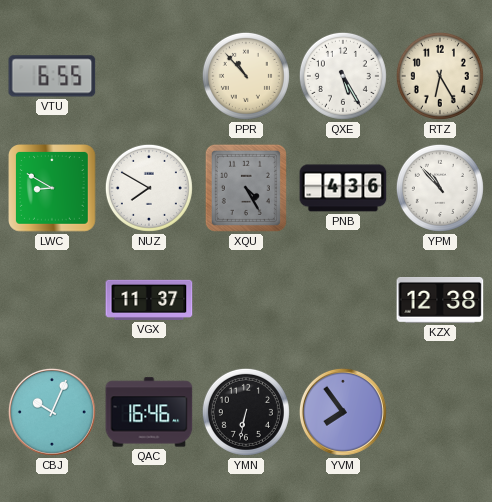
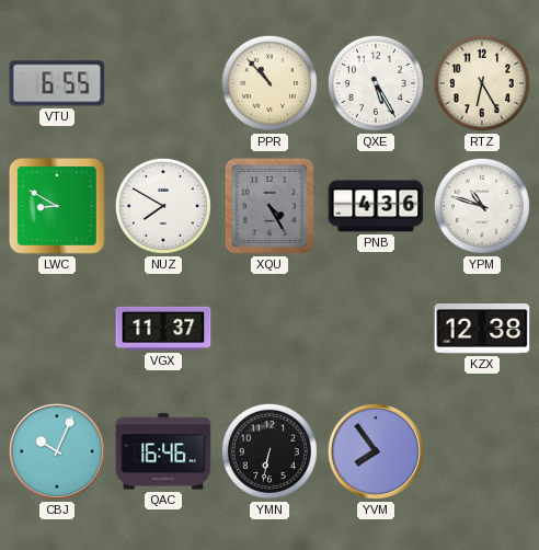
YPM: 10:53 -> 10:48 (482, 206)
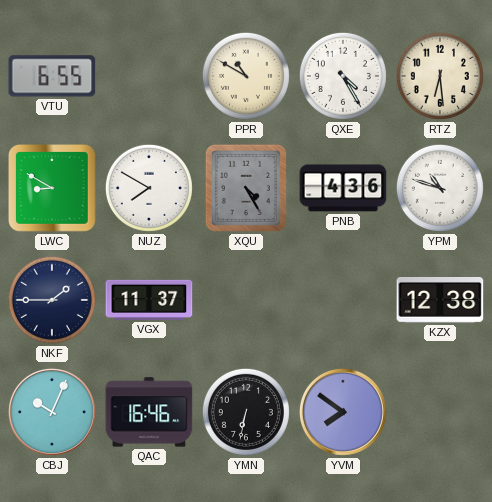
PPR: 10:53 -> 10:50 (246, 76)
QXE: 5:25 -> 4:25 (343, 76)
RTZ: 6:25 -> 6:29 (440, 76)
NKF: none -> 1:45 (52, 300)
YVM: 7:54 -> 7:51 (343, 412)
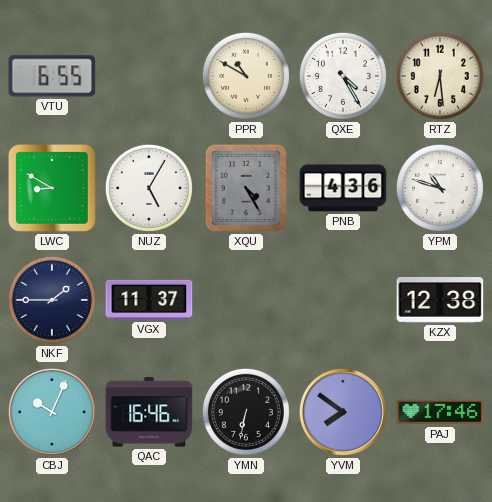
NUZ: 7:50 -> 5:05 (149, 188)
PAJ: none -> 17:46 (440, 412)
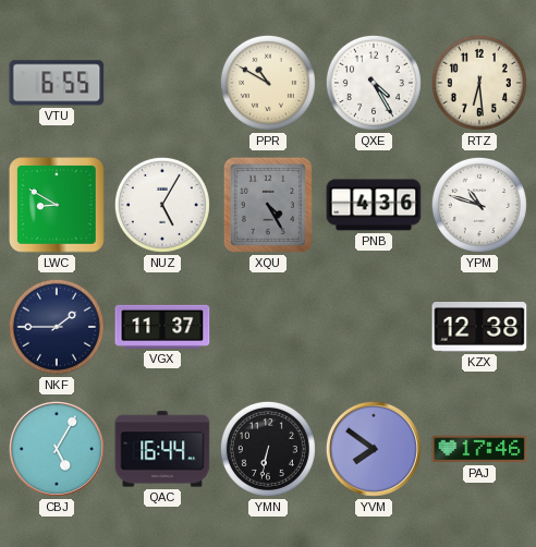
CBJ: 10:04 -> 5:05 (57, 449)
QAC: 16:46 -> 16:44 (162, 449)
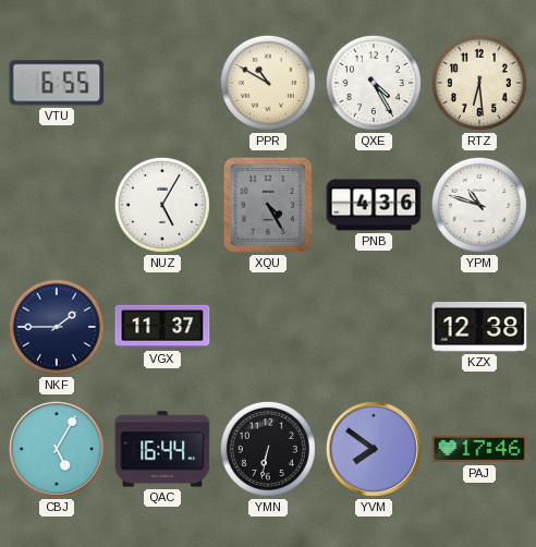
LWC: 8:50 -> none (58, 206)
